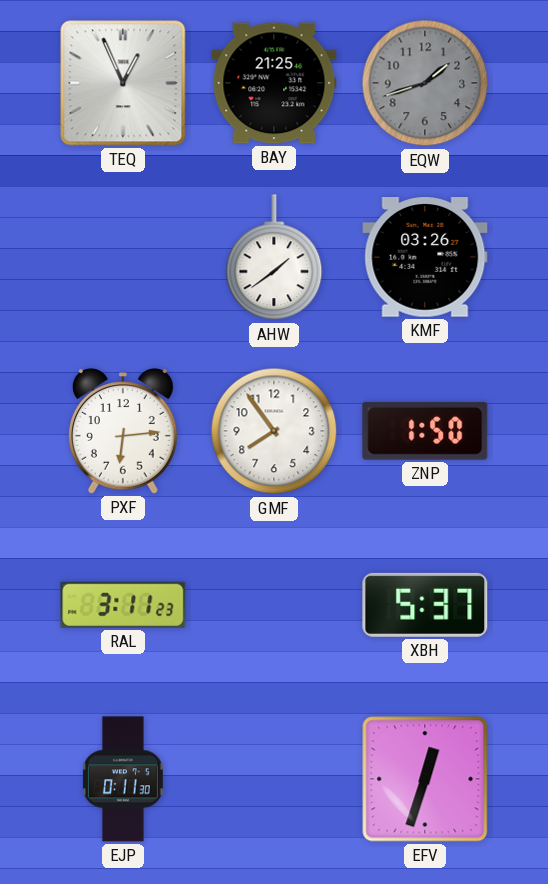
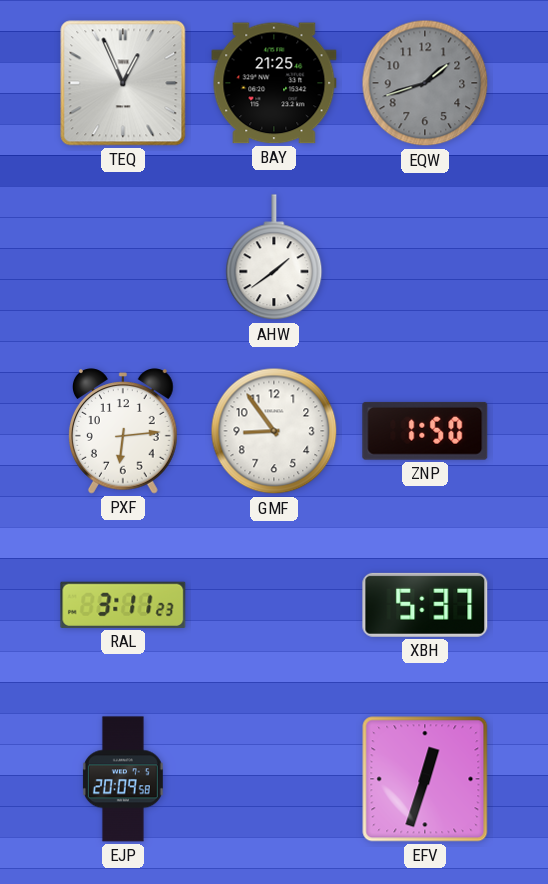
KMF: 03:26 -> none (425, 258)
GMF: 7:54 -> 8:54 (274, 431)
EJP: 0:11 -> 20:09 (123, 779)
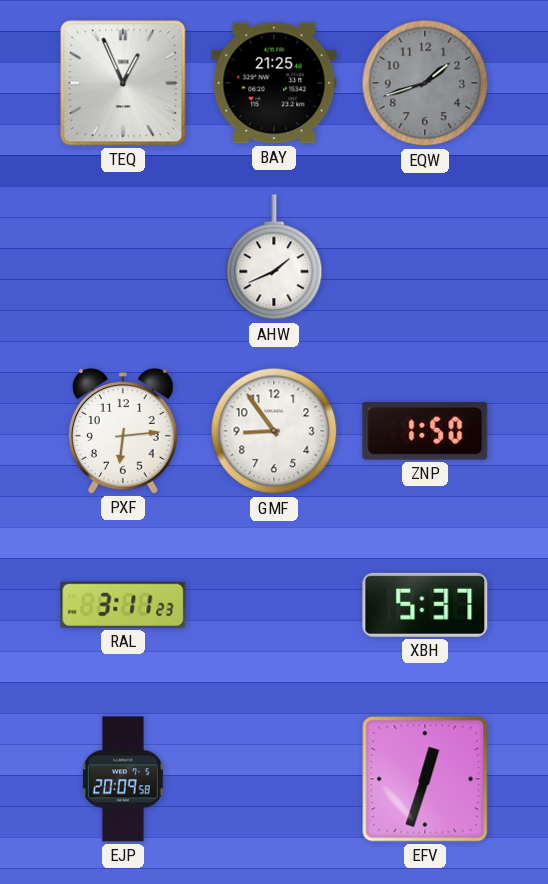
AHW: 1:39 -> 1:41 (274, 258)
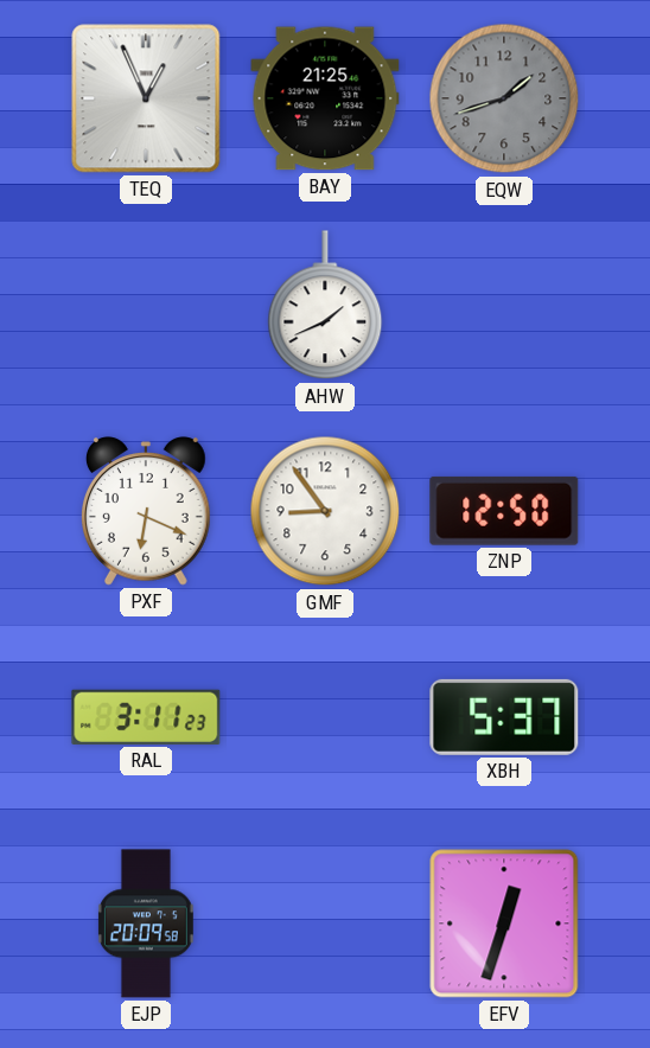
PXF: 6:14 -> 6:19 (146, 511)
ZNP: 1:50 -> 12:50 (504, 511)
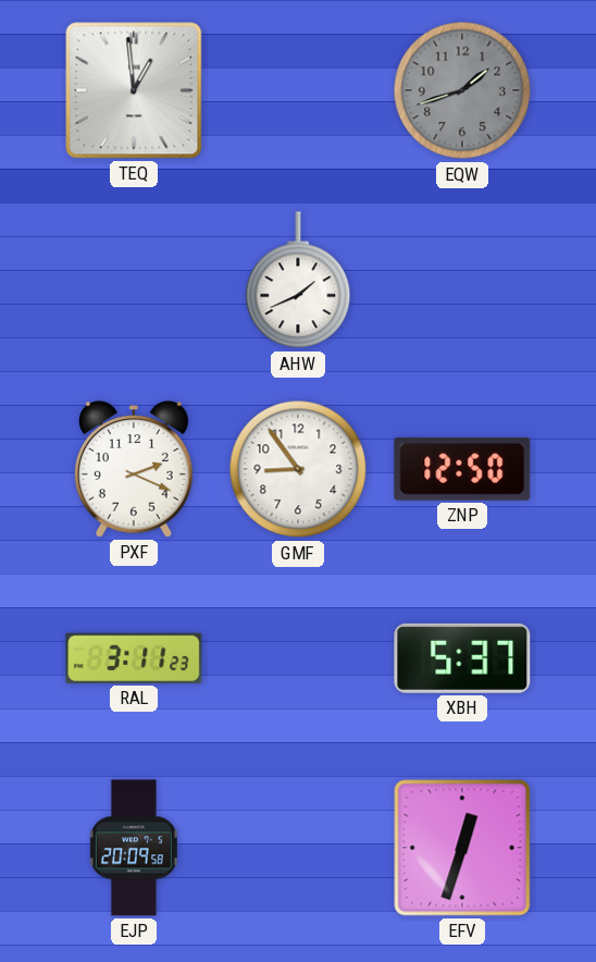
TEQ: 12:56 -> 12:59 (134, 90)
BAY: 21:25 -> none (325, 98)
PXF: 6:19 -> 2:19 (134, 469)
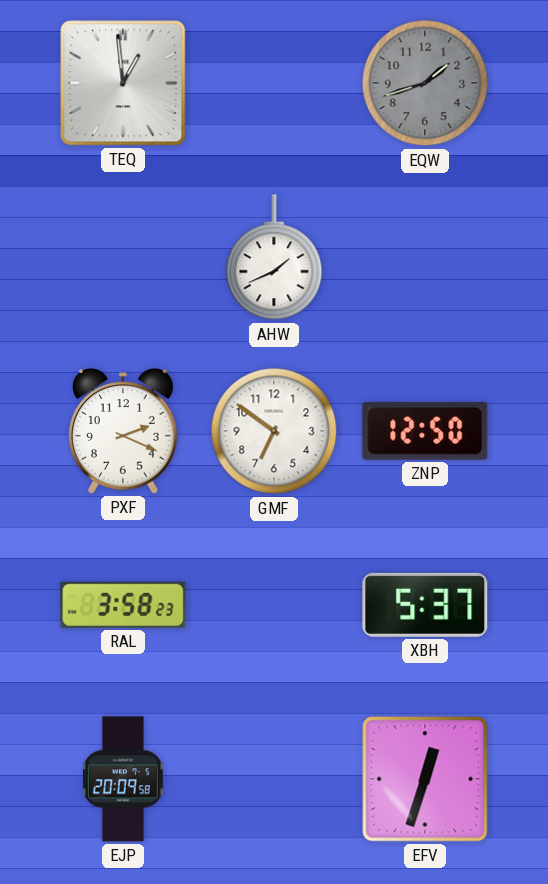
GMF: 8:54 -> 6:51 (274, 431)
RAL: 3:11 -> 3:58 (123, 605)
